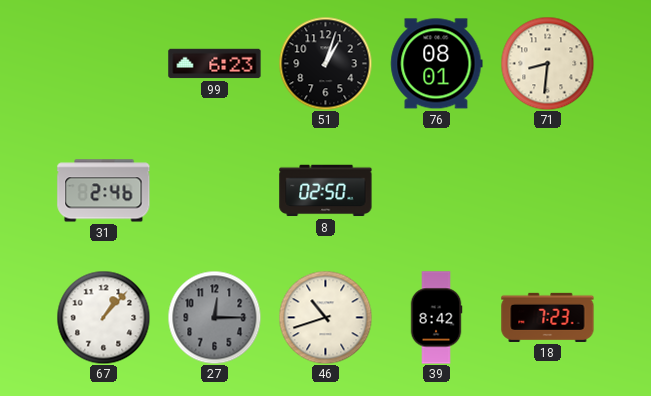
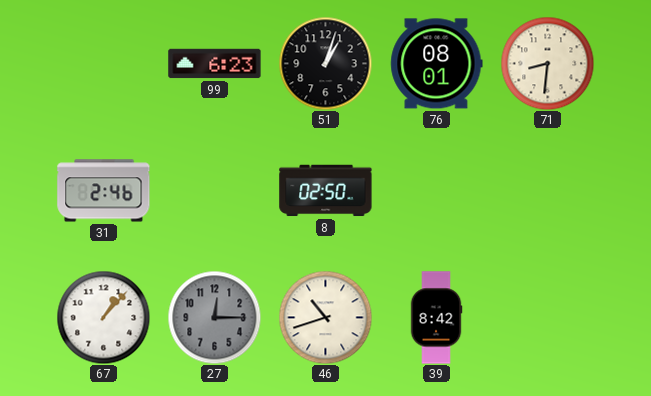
18: 7:23 -> none (548, 317)
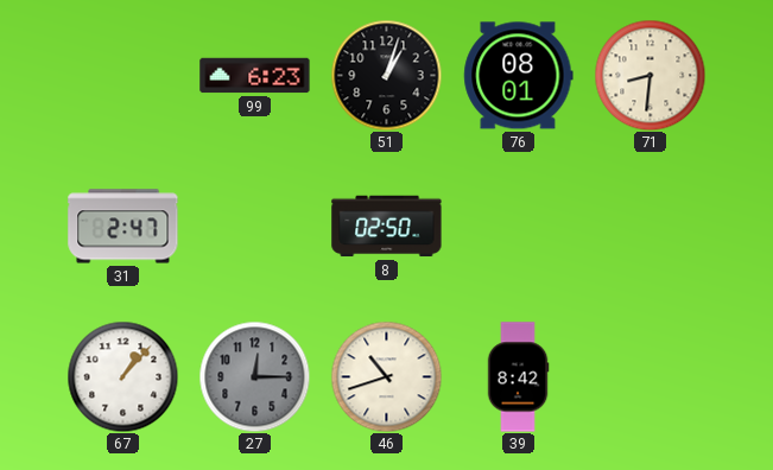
31: 2:46 -> 2:47 (123, 227)
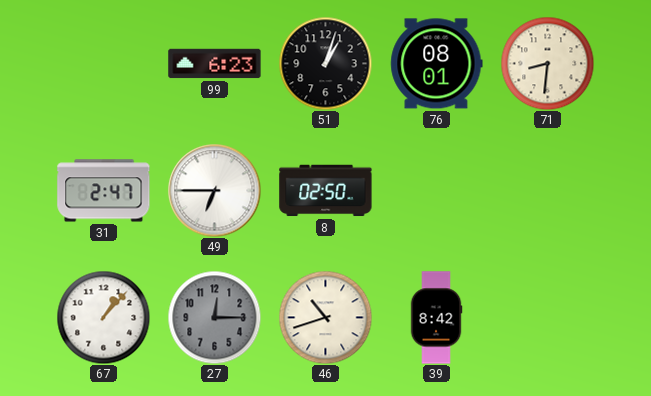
49: none -> 6:45 (214, 190)
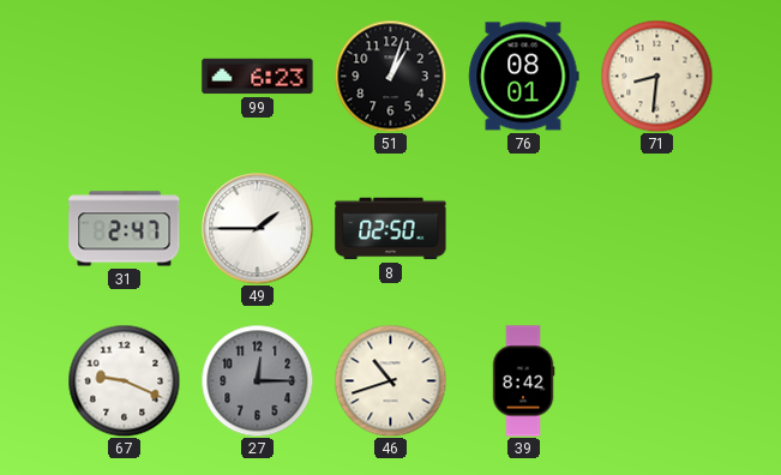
49: 6:45 -> 1:45 (257, 228)
67: 1:07 -> 9:19 (124, 380)
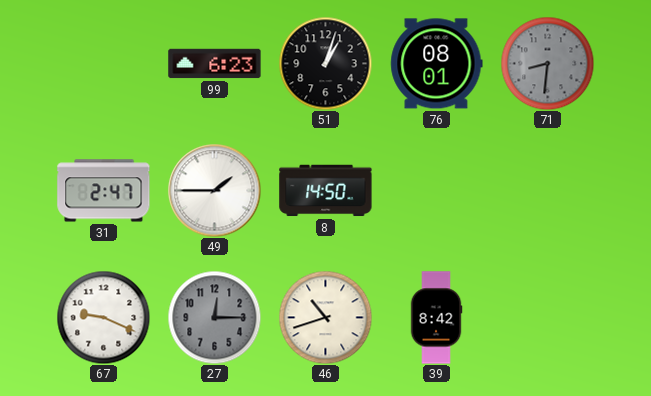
71 dial: cream -> grey (547, 63)
8: 02:50 -> 14:50 (326, 191)
